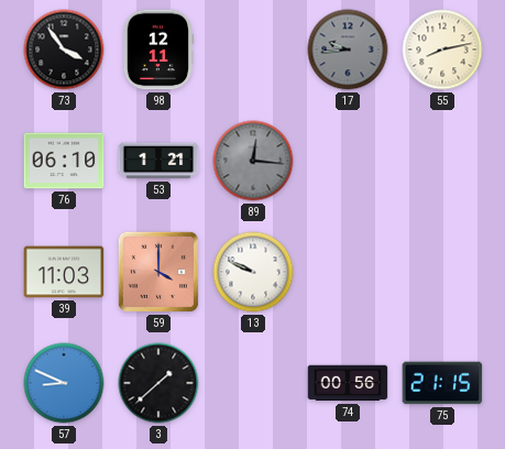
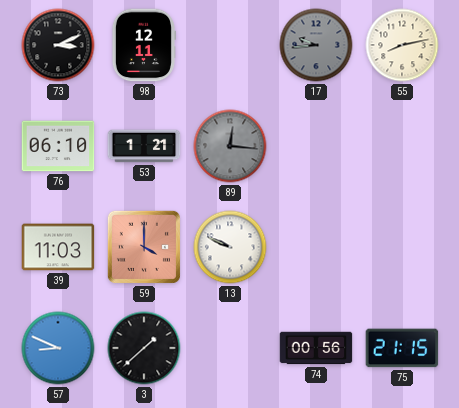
73: 3:54 -> 3:11 (58, 45)
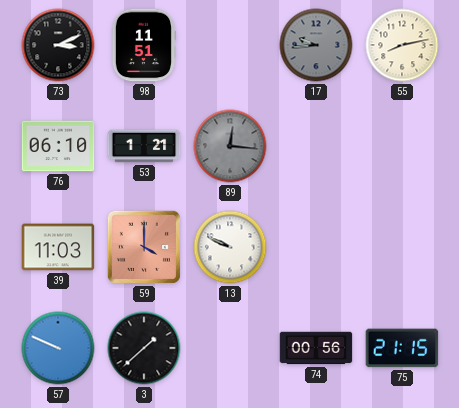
98: 12:11 -> 11:51 (143, 45)
57: 8:49 -> 9:49 (58, 348)
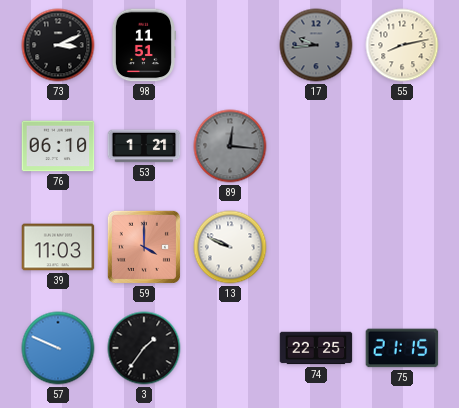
3: 1:38 -> 1:36 (144, 348)
74: 00:56 -> 22:25 (316, 348)
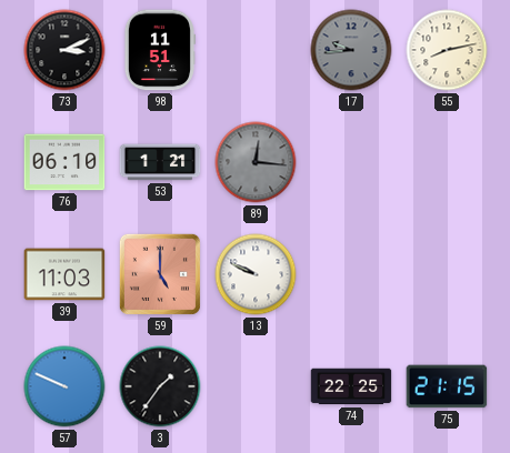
59: 4:00 -> 5:00 (160, 274)
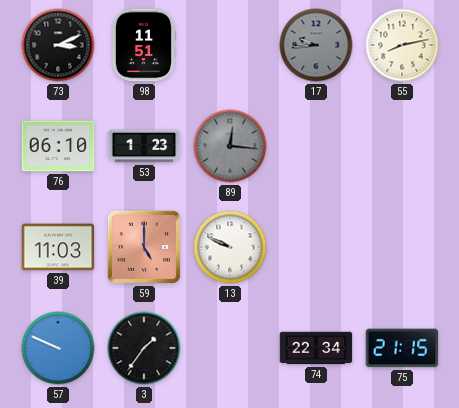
53: 1:21 -> 1:23 (144, 146)
74: 22:25 -> 22:34 (316, 348)
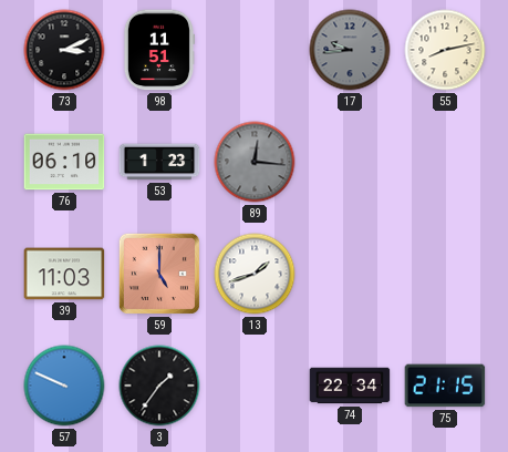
13: 9:49 -> 1:42 (255, 274)
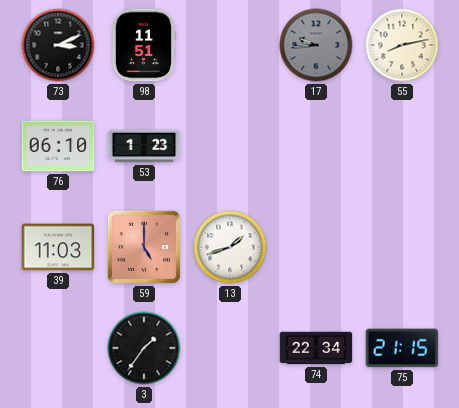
89: 12:16 -> none (255, 162)
57: 9:49 -> none (64, 386)
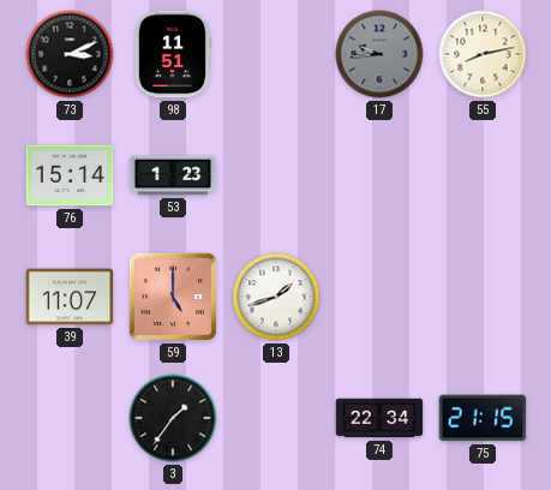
76: 06:10 -> 15:14 (70, 175)
39: 11:03 -> 11:07 (70, 297)
